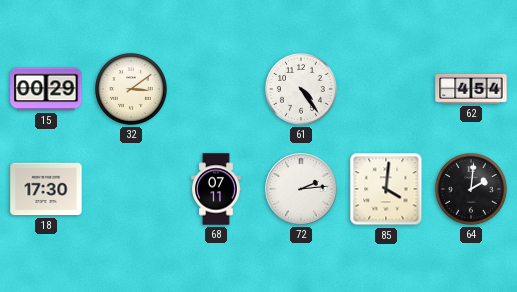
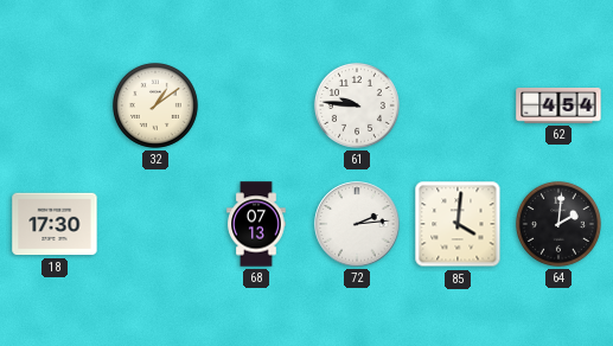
15: 00:29 -> none (46, 89)
32: 3:09 -> 1:09 (155, 105)
61: 4:24 -> 9:46 (357, 105)
68: 07:11 -> 07:13 (256, 224)
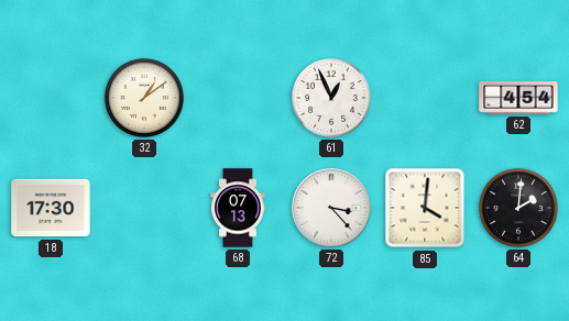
61: 9:46 -> 12:56 (331, 98)
72: 2:14 -> 3:23 (331, 208)
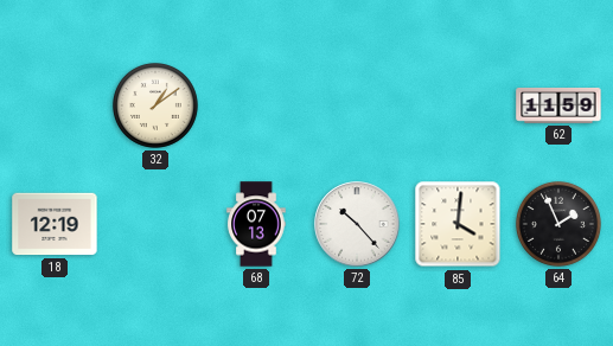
61: 12:56 -> none (331, 98)
62: 4:54 -> 11:59 (558, 107)
18: 17:30 -> 12:19 (55, 224)
72: 3:23 -> 10:23 (357, 224)
64: 2:01 -> 1:56 (558, 224)
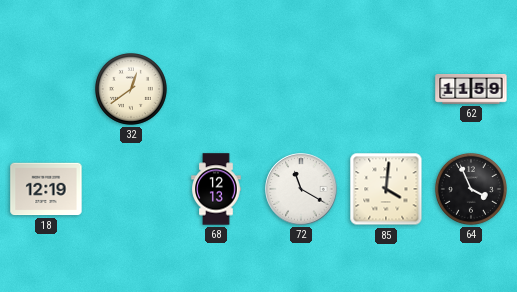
32: 1:09 -> 12:39 (131, 89)
68: 07:13 -> 12:13 (216, 189)
72: 10:23 -> 11:20 (301, 189)
64: 1:56 -> 3:56 (471, 189)
